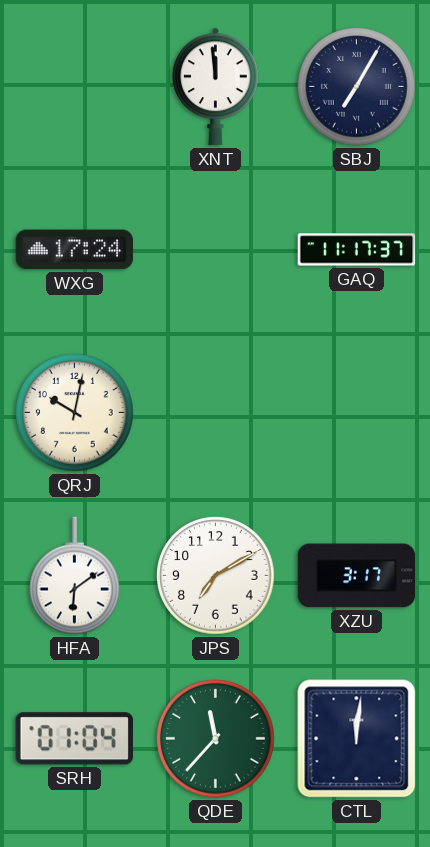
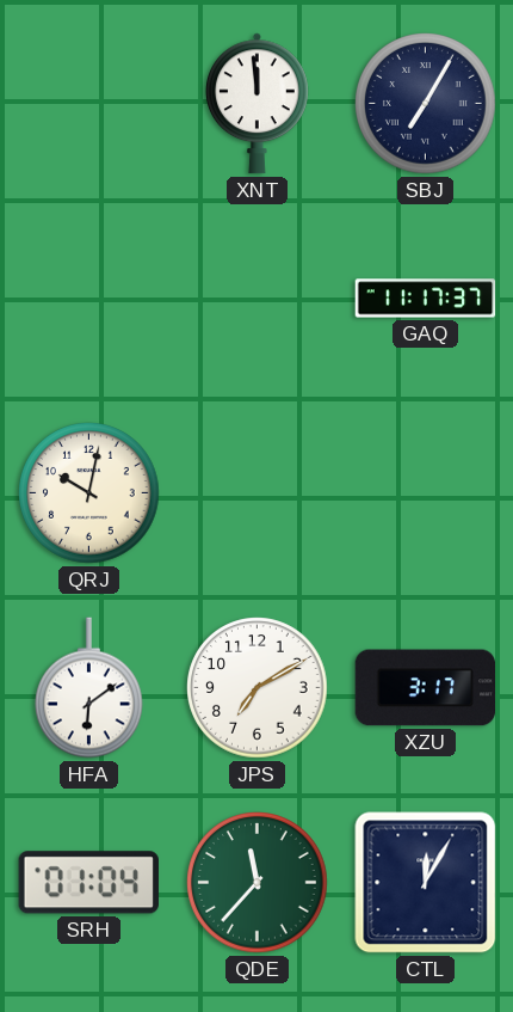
WXG: 17:24 -> none (75, 250)
CTL: 12:01 -> 12:05 (426, 883)
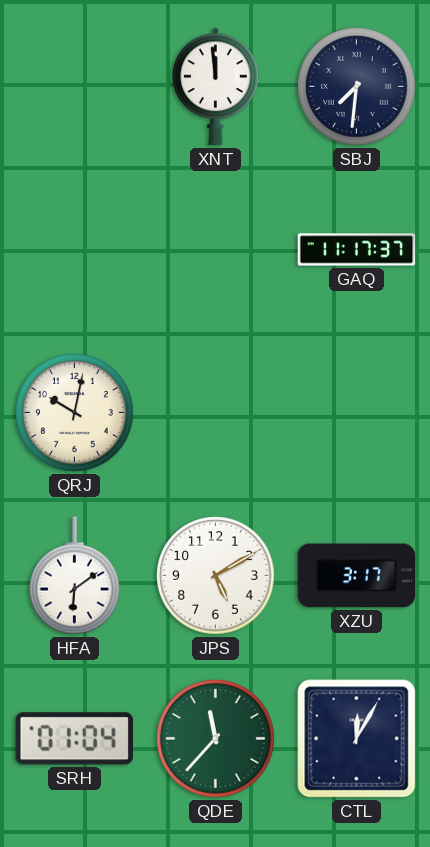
SBJ: 7:05 -> 7:31 (357, 87)
JPS: 7:10 -> 5:10 (216, 576)
